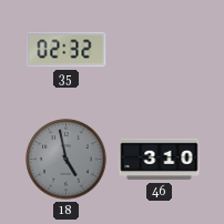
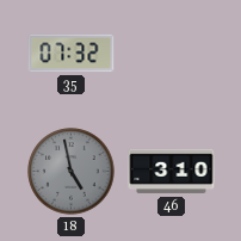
35: 02:32 -> 07:32 (72, 54)
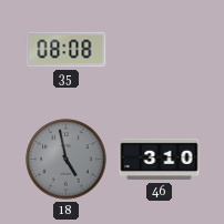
35: 07:32 -> 08:08 (67, 50)
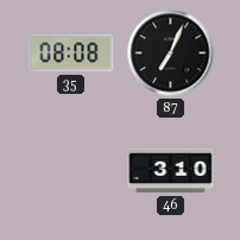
87: none -> 7:04 (171, 53)
18: 4:58 -> none (67, 160)
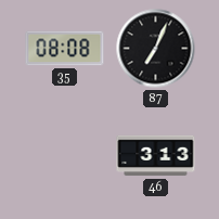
46: 3:10 -> 3:13 (156, 156)
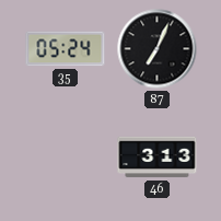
35: 08:08 -> 05:24 (66, 49)
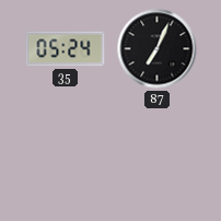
46: 3:13 -> none (158, 158)
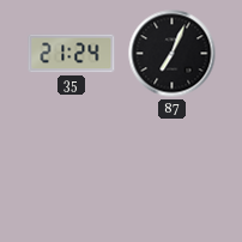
35: 05:24 -> 21:24 (72, 54)
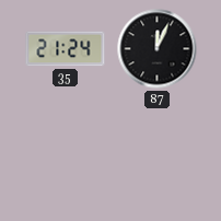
87: 7:04 -> 12:04 (158, 49)
